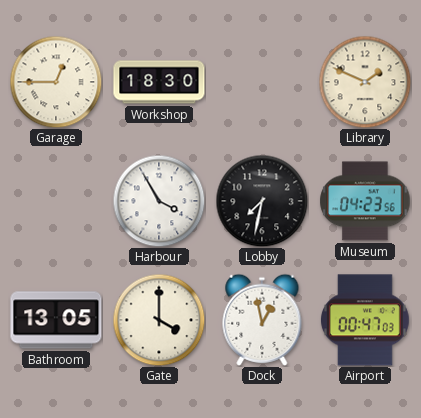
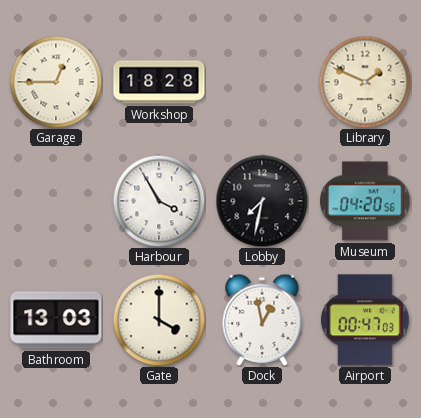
Workshop: 18:30 -> 18:28 (159, 82)
Museum: 04:23 -> 04:20 (365, 201)
Bathroom: 13:05 -> 13:03 (56, 320)
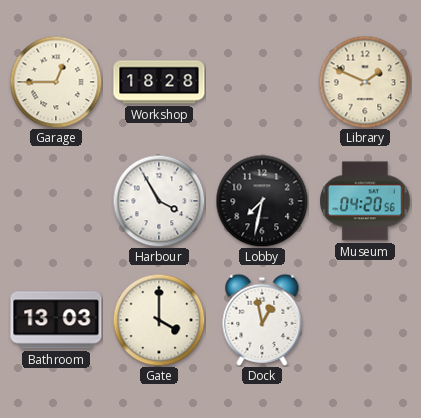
Airport: 00:47 -> none (365, 320)
